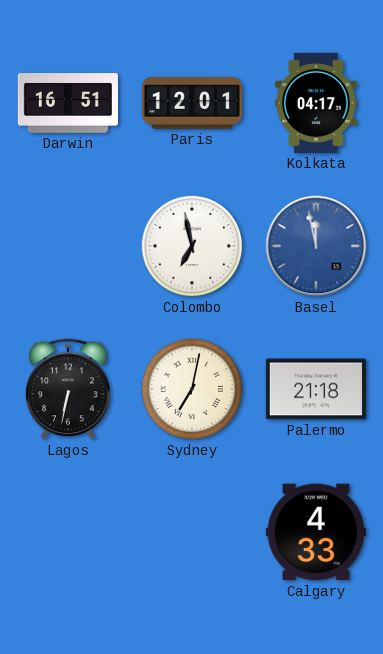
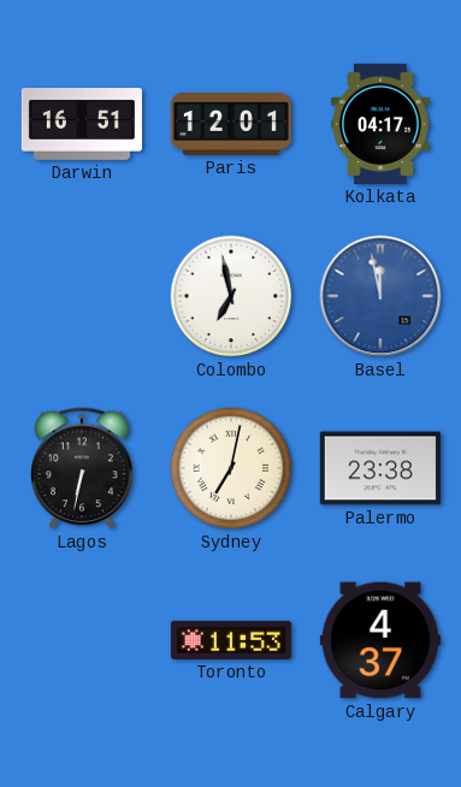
Palermo: 21:18 -> 23:38 (380, 468)
Toronto: none -> 11:53 (231, 640)
Calgary: 4:33 -> 4:37 (380, 640)
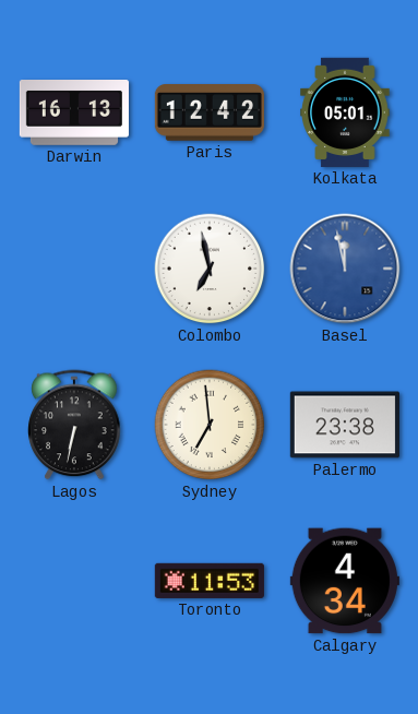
Darwin: 16:51 -> 16:13 (74, 114)
Paris: 12:01 -> 12:42 (210, 112)
Kolkata: 04:17 -> 05:01 (345, 112)
Sydney: 7:02 -> 6:59 (210, 425)
Calgary: 4:37 -> 4:34 (345, 581)
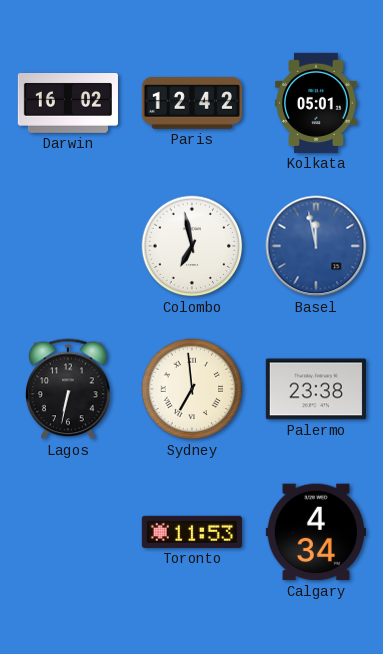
Darwin: 16:13 -> 16:02 (68, 104)
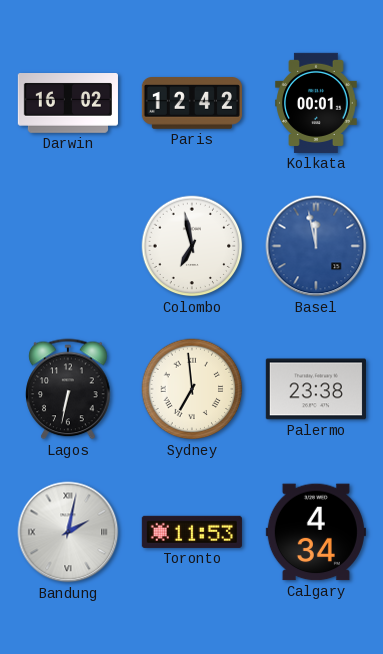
Kolkata: 05:01 -> 00:01 (316, 103)
Bandung: none -> 2:02 (68, 532)
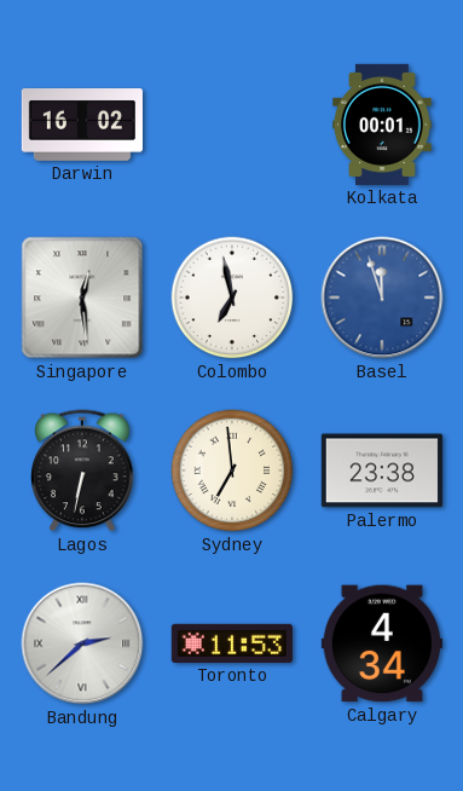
Paris: 12:42 -> none (192, 103)
Singapore: none -> 12:29 (82, 298)
Basel: 11:58 -> 11:57 (382, 298)
Bandung: 2:02 -> 2:38 (82, 643)
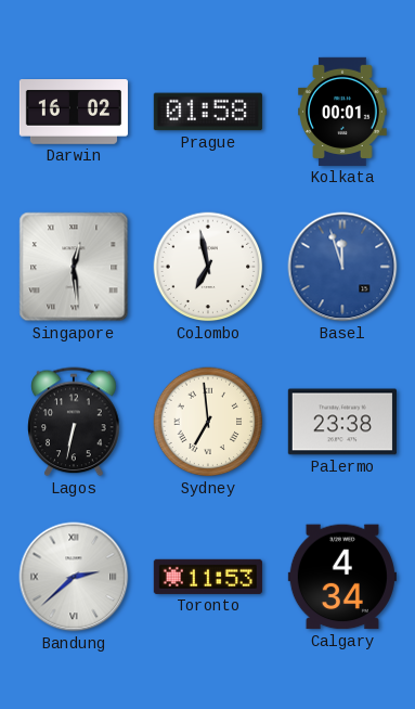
Prague: none -> 01:58 (208, 112)
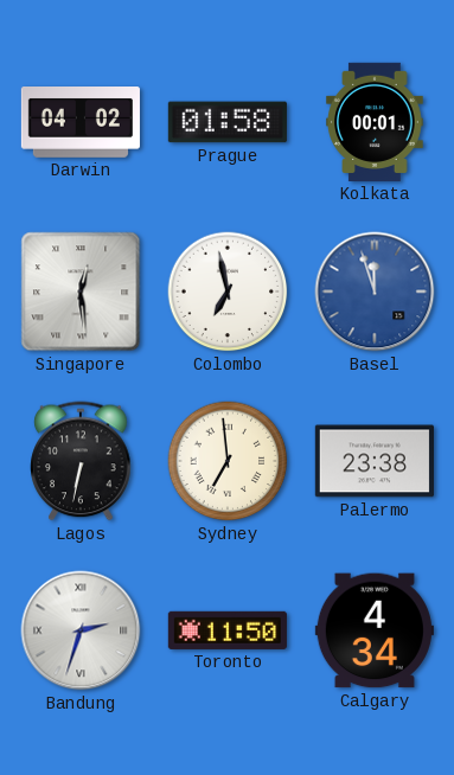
Darwin: 16:02 -> 04:02 (81, 123)
Bandung: 2:38 -> 2:33 (81, 630)
Toronto: 11:53 -> 11:50 (228, 630)
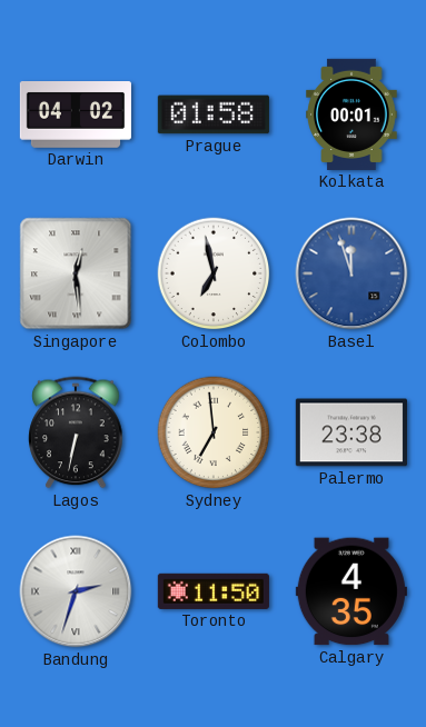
Calgary: 4:34 -> 4:35 (351, 591)
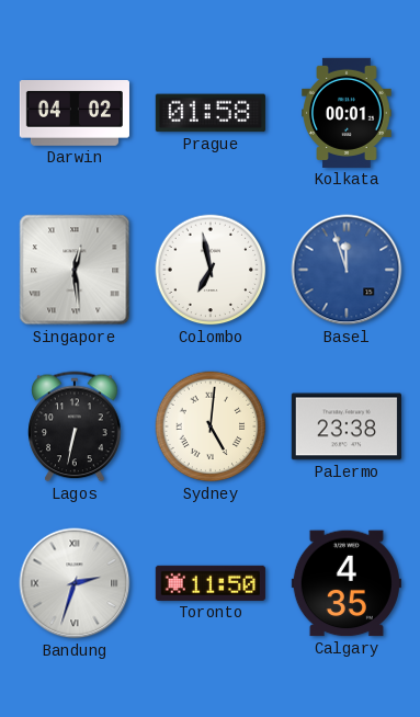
Sydney: 6:59 -> 5:01 (211, 426)
